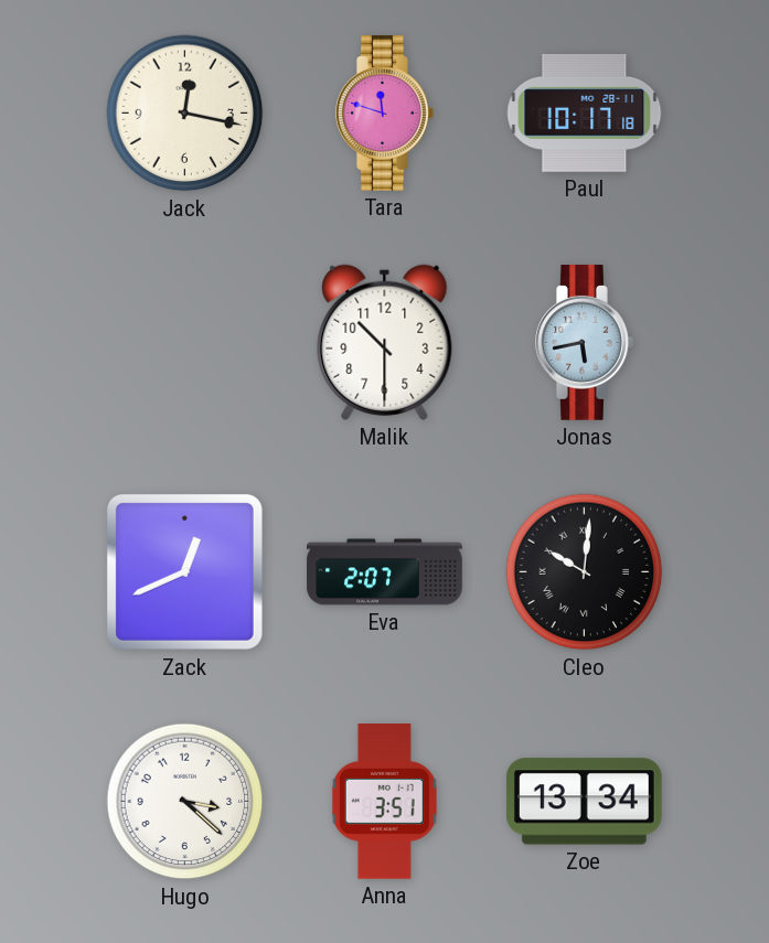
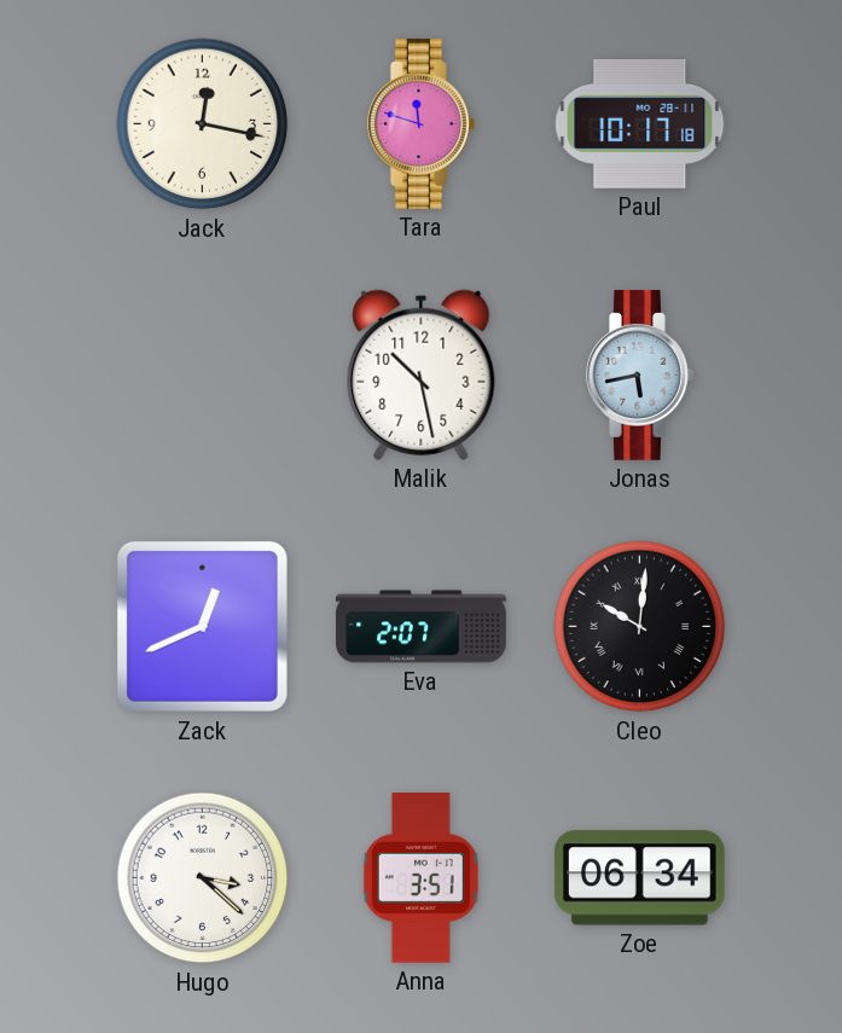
Malik: 10:30 -> 10:28 (422, 375)
Zoe: 13:34 -> 06:34 (639, 878)
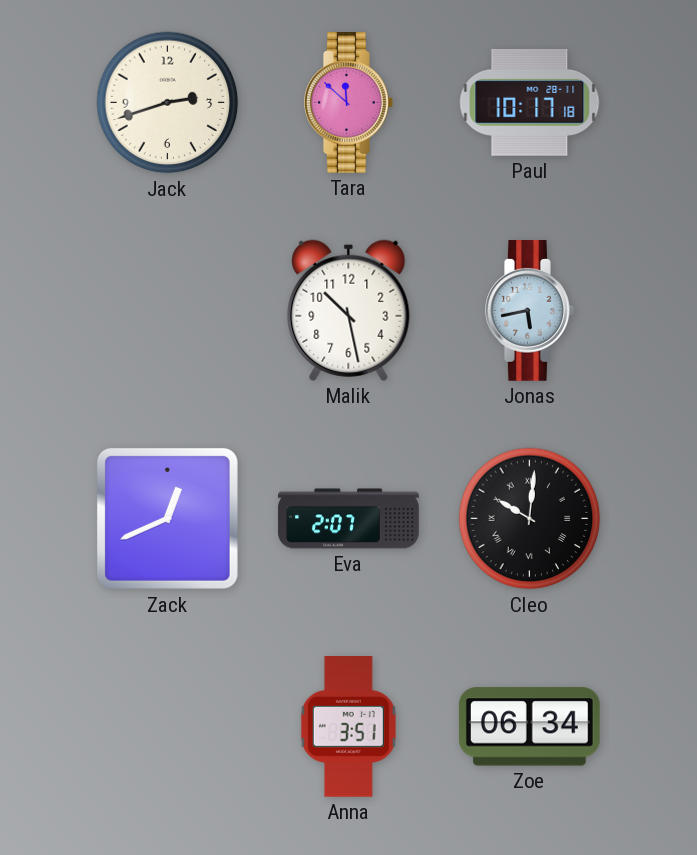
Jack: 12:17 -> 2:42 (168, 103)
Tara: 11:48 -> 11:52 (349, 103)
Hugo: 3:22 -> none (203, 878)
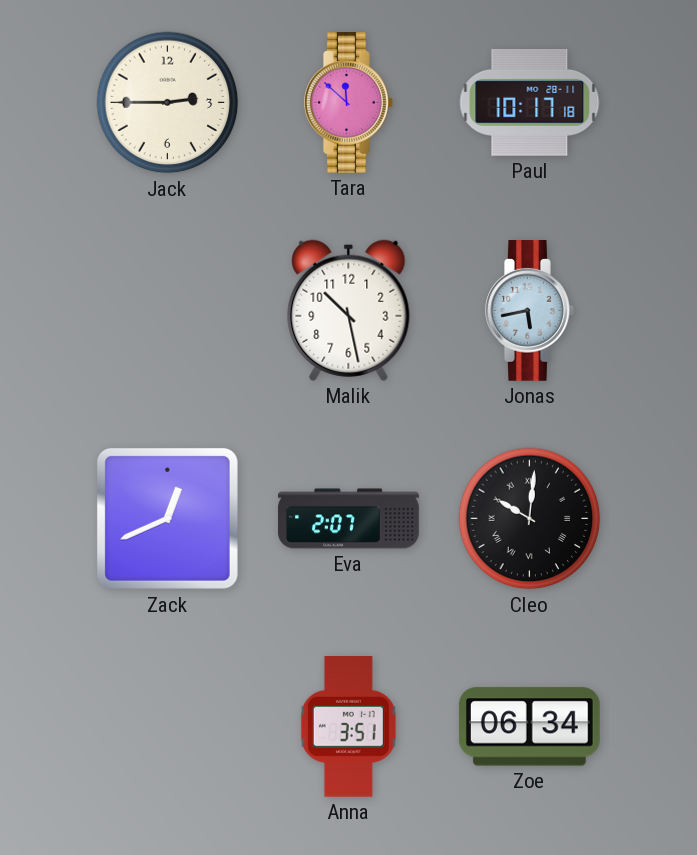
Jack: 2:42 -> 2:45 (168, 103)
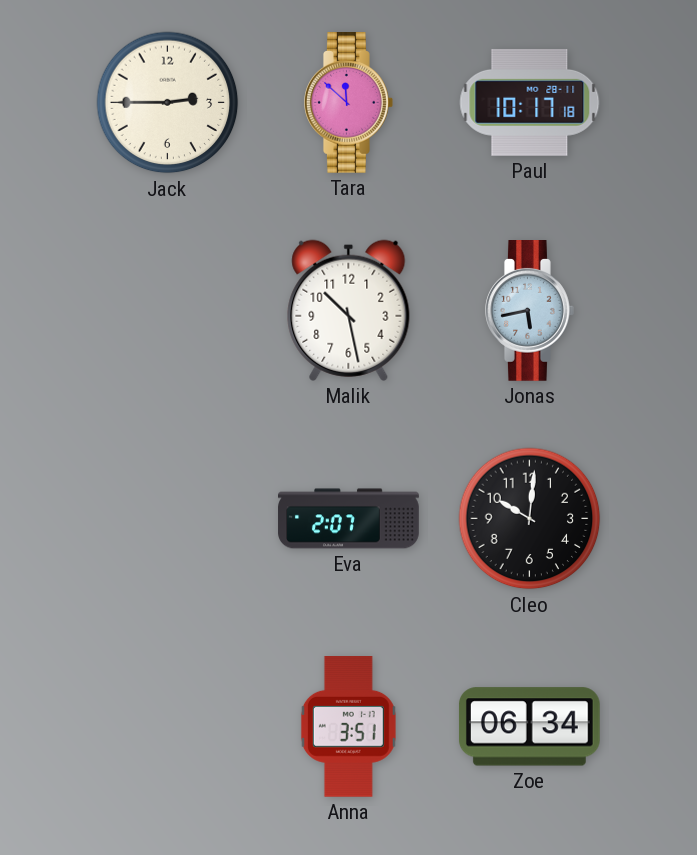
Zack: 12:41 -> none (167, 518)
Cleo numerals: Roman -> Arabic (530, 519)
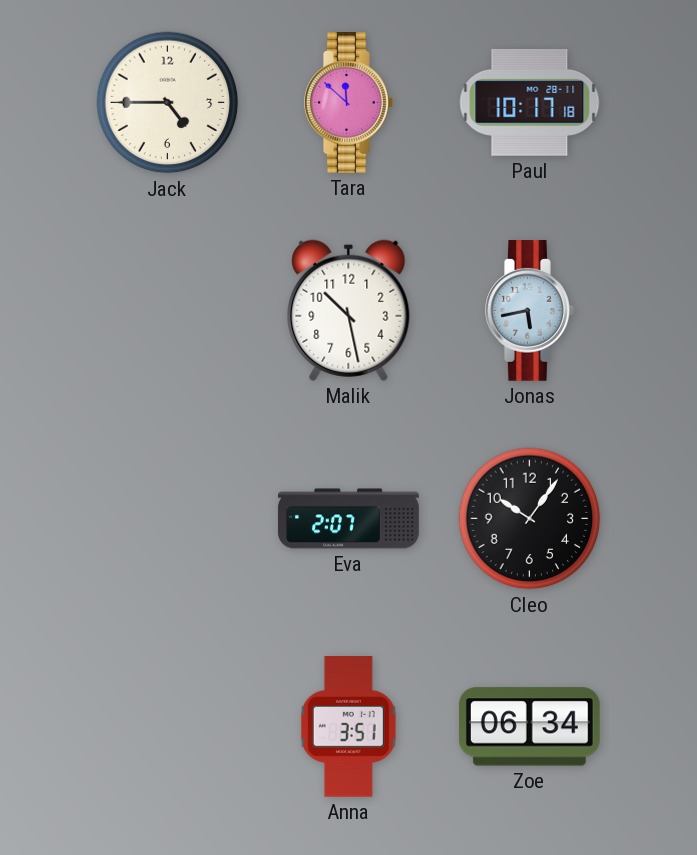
Jack: 2:45 -> 4:45 (168, 103)
Cleo: 10:01 -> 10:06 (530, 519)
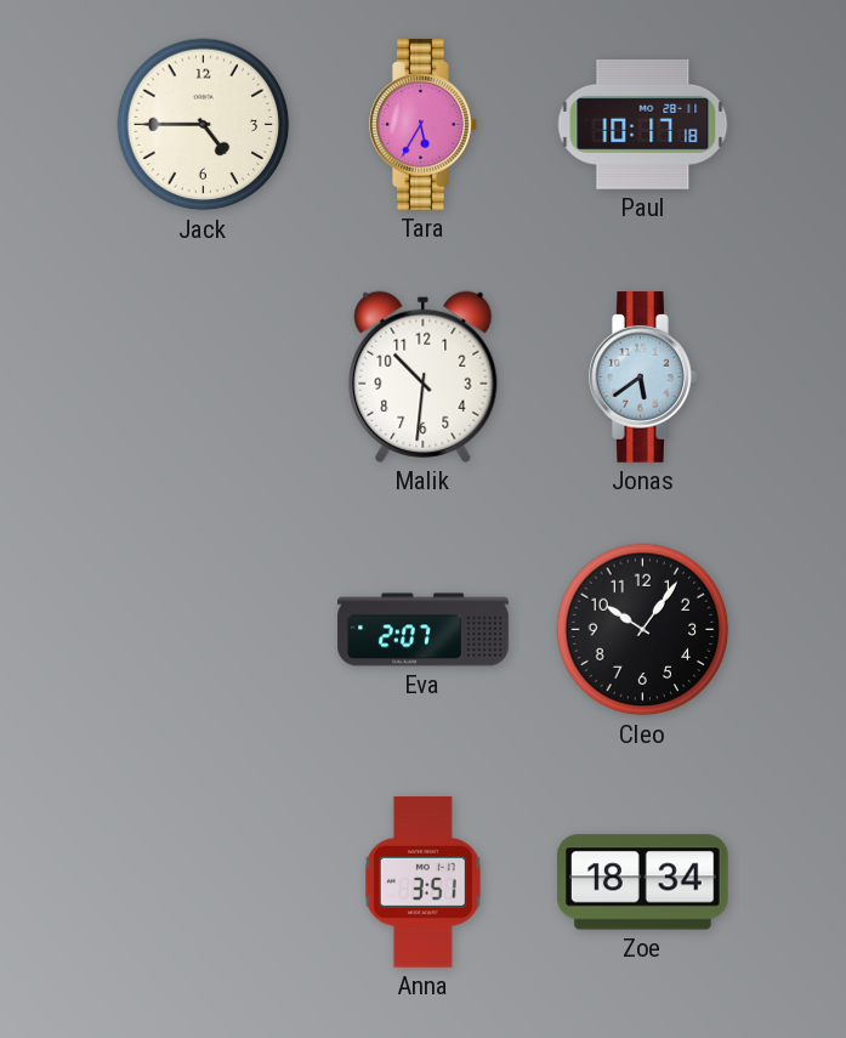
Tara: 11:52 -> 5:35 (424, 125)
Malik: 10:28 -> 10:31 (424, 376)
Jonas: 5:43 -> 5:39 (643, 378)
Zoe: 06:34 -> 18:34 (642, 883)
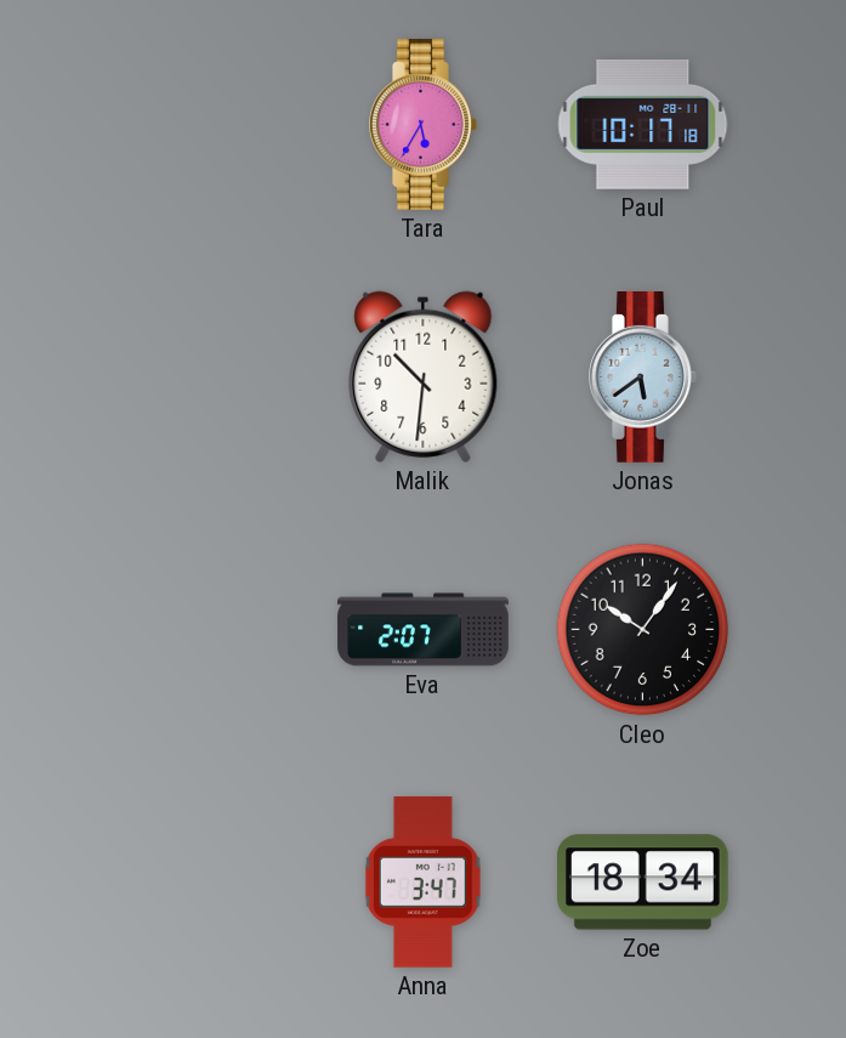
Jack: 4:45 -> none (204, 125)
Anna: 3:51 -> 3:47 (422, 883)
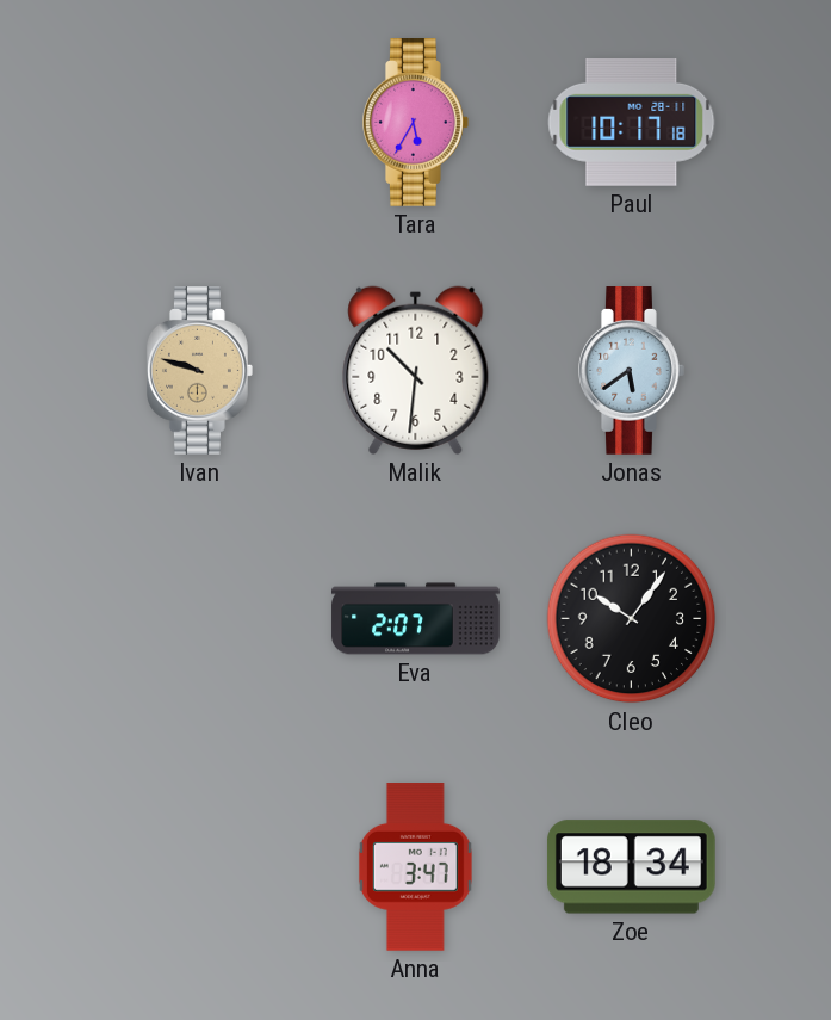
Ivan: none -> 9:48 (200, 371)
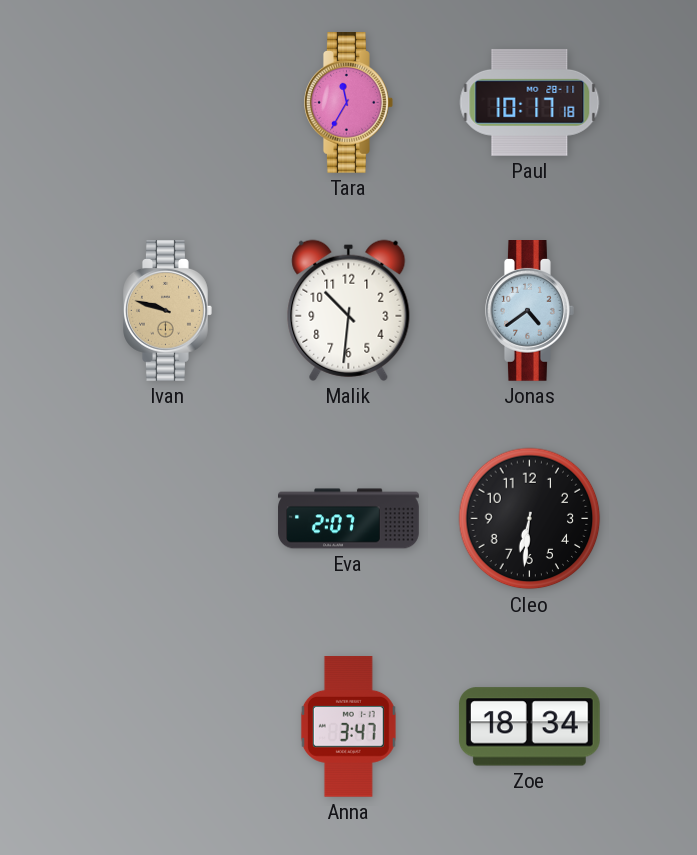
Tara: 5:35 -> 11:35 (349, 103)
Jonas: 5:39 -> 4:39 (530, 311)
Cleo: 10:06 -> 6:31 (530, 519)
